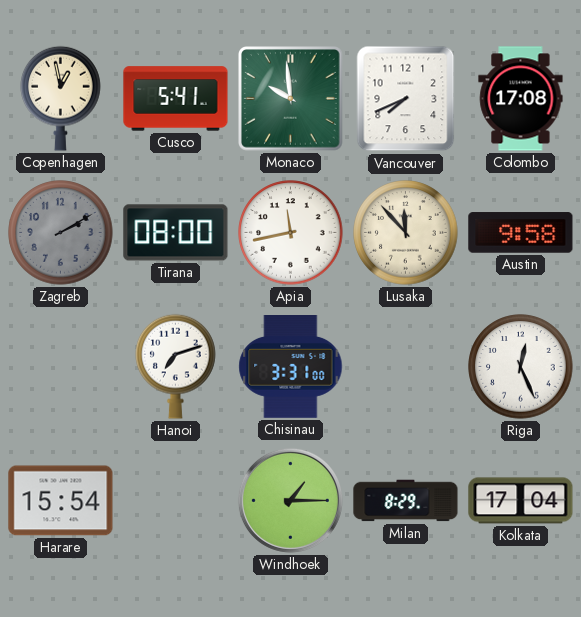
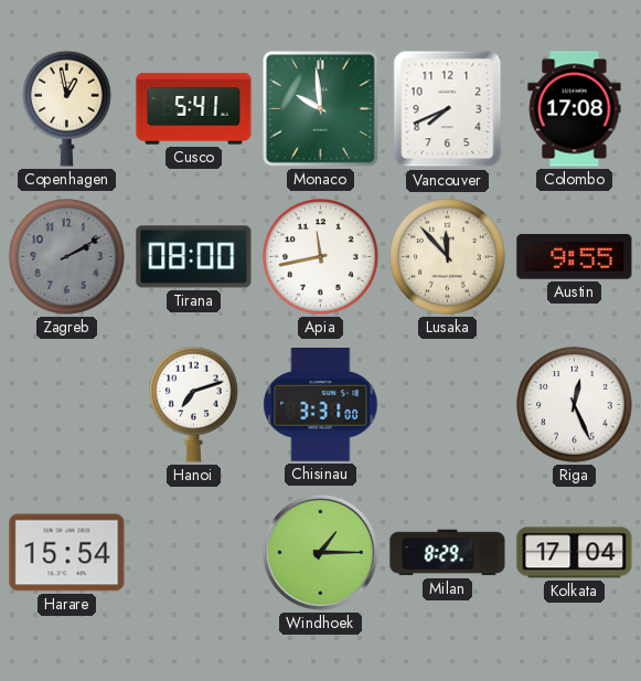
Austin: 9:58 -> 9:55 (575, 257)
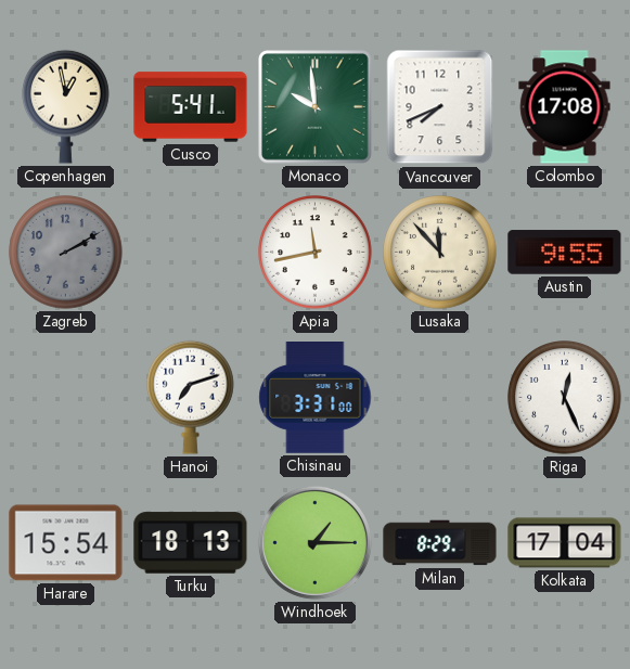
Tirana: 08:00 -> none (194, 257)
Turku: none -> 18:13 (191, 543)
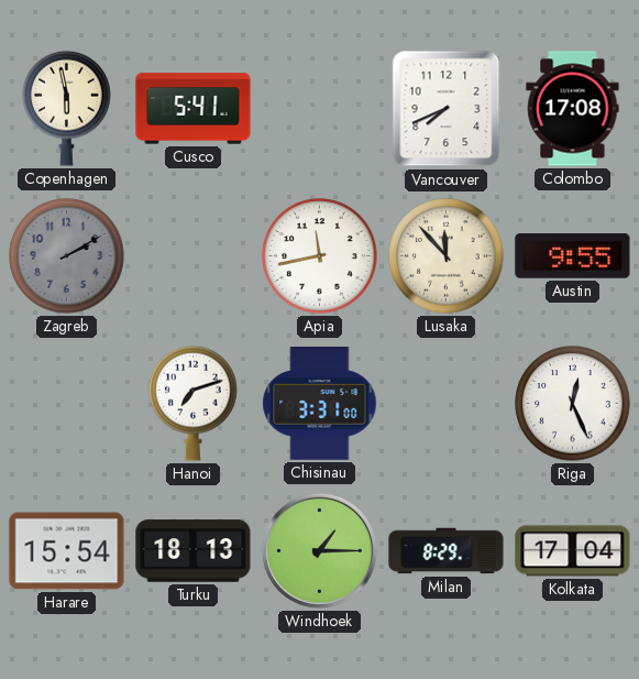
Copenhagen: 12:58 -> 5:58 (67, 108)
Monaco: 9:59 -> none (316, 107)
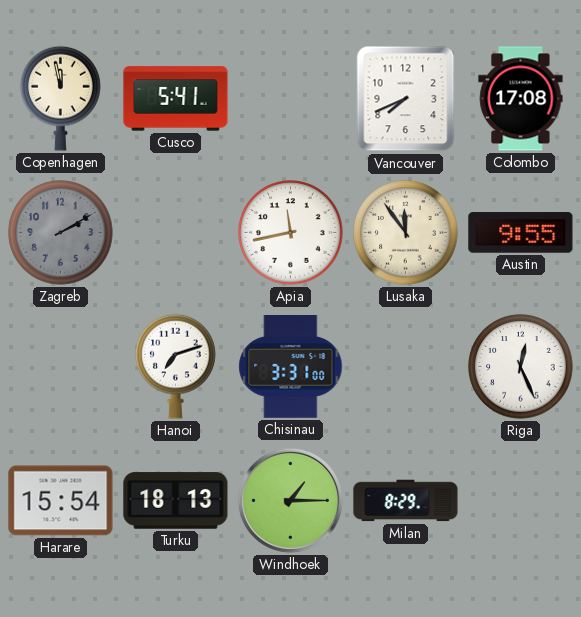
Copenhagen: 5:58 -> 11:58 (61, 98)
Lusaka: 11:53 -> 11:54 (406, 233)
Kolkata: 17:04 -> none (573, 551)
